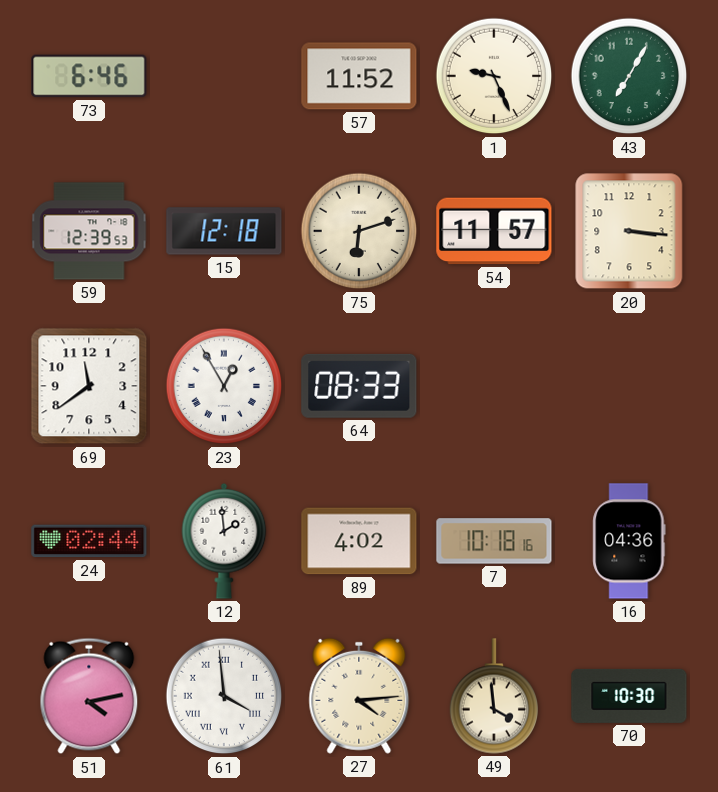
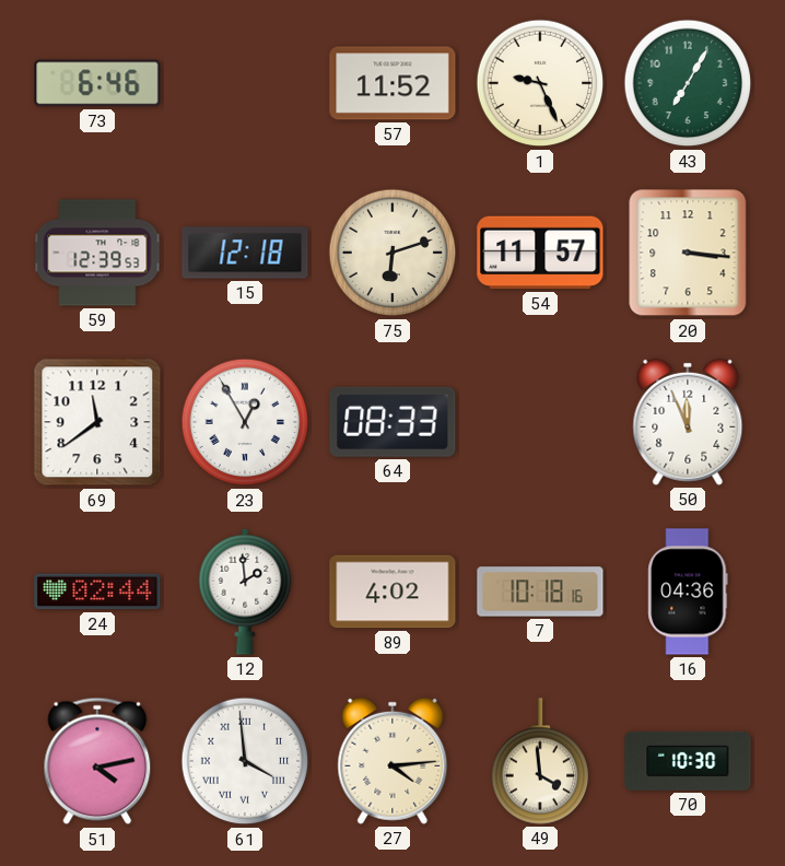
50: none -> 11:56 (688, 422)
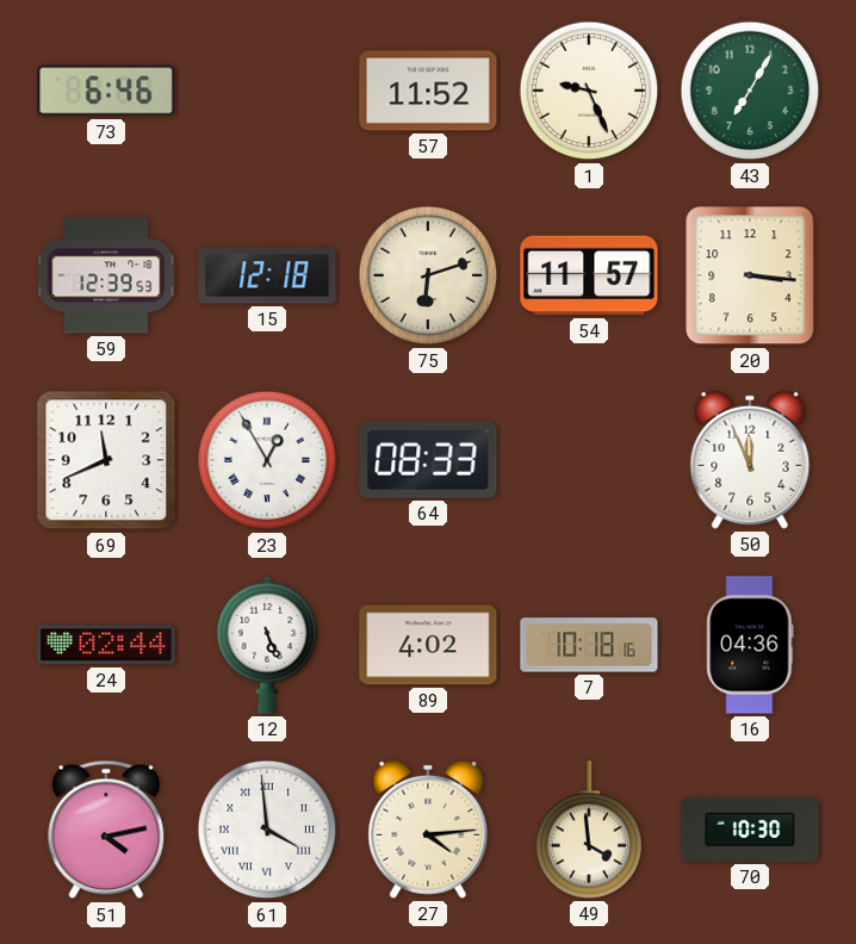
69: 11:39 -> 11:41 (106, 460)
12: 1:59 -> 5:26 (267, 645)
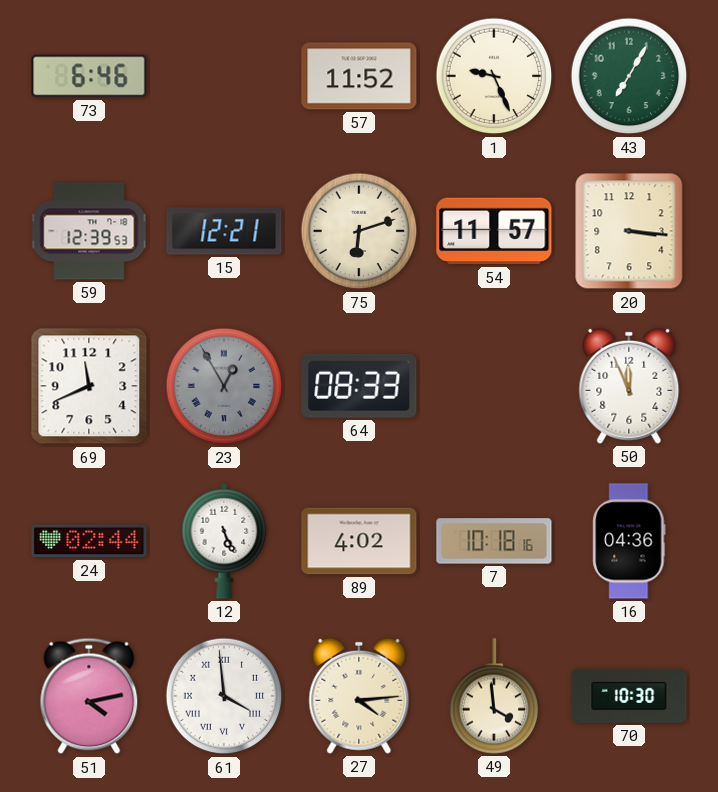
15: 12:18 -> 12:21 (224, 231)
23 dial: white -> grey (224, 386)
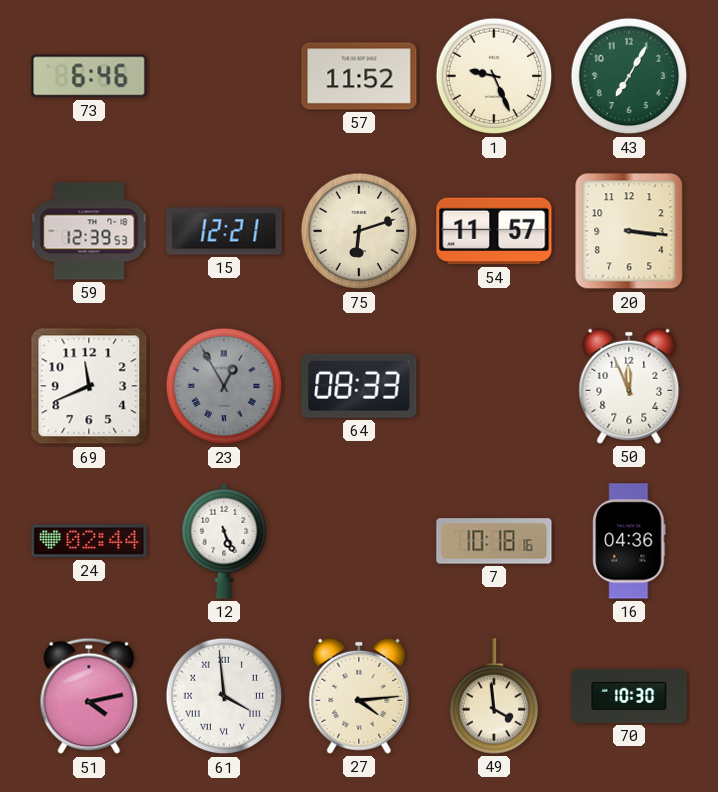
89: 4:02 -> none (359, 541)
